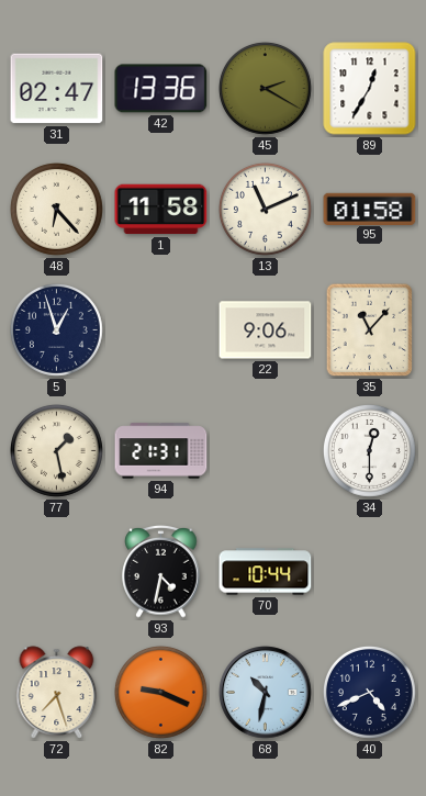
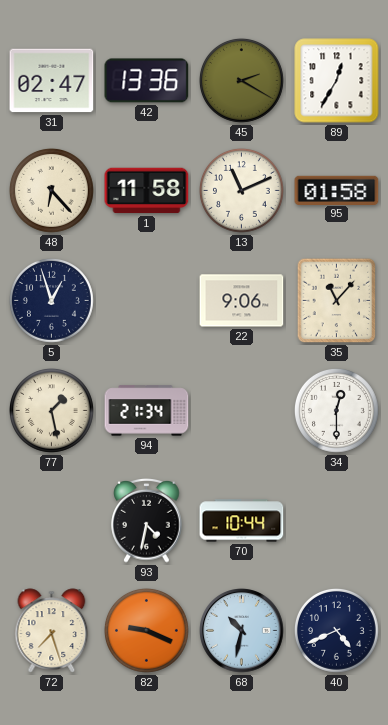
94: 21:31 -> 21:34 (147, 411)
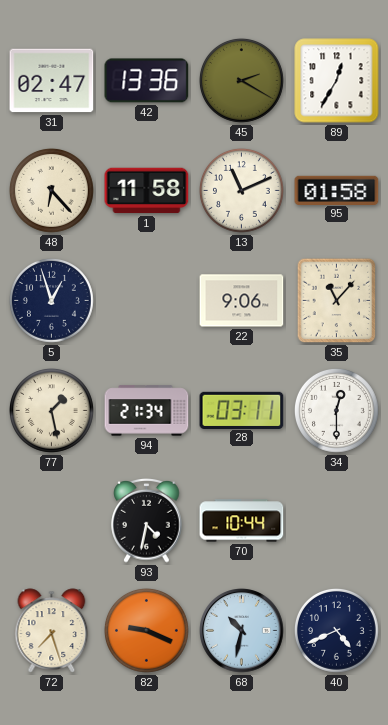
28: none -> 03:11 (242, 410)
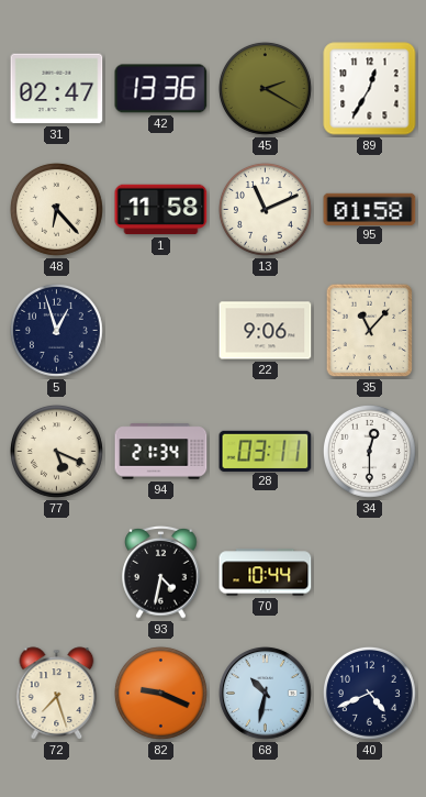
77: 1:28 -> 5:19 (57, 452)
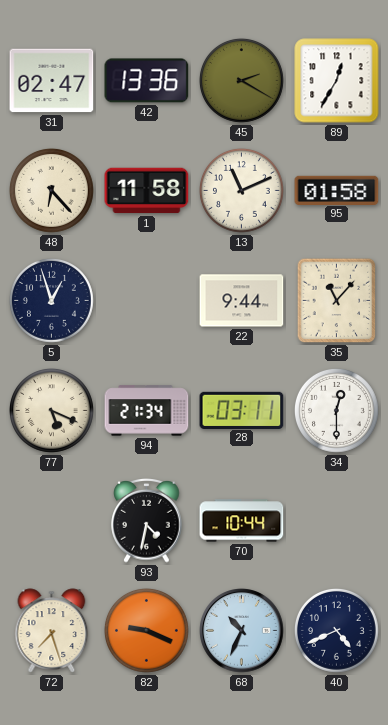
22: 9:06 -> 9:44 (242, 301)
68: 10:32 -> 10:34 (242, 631)
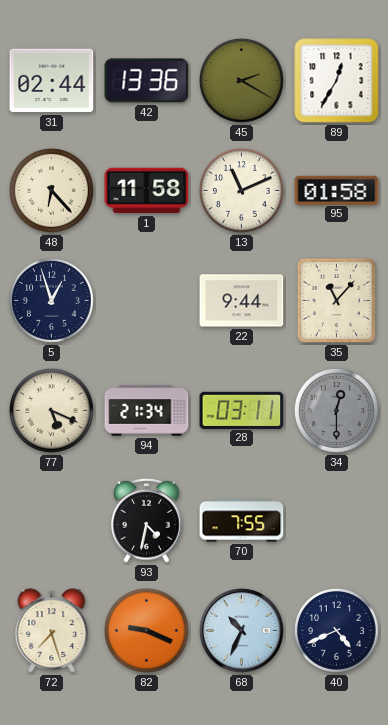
31: 02:47 -> 02:44 (52, 81)
34 dial: white -> grey (337, 411)
70: 10:44 -> 7:55 (242, 521)
